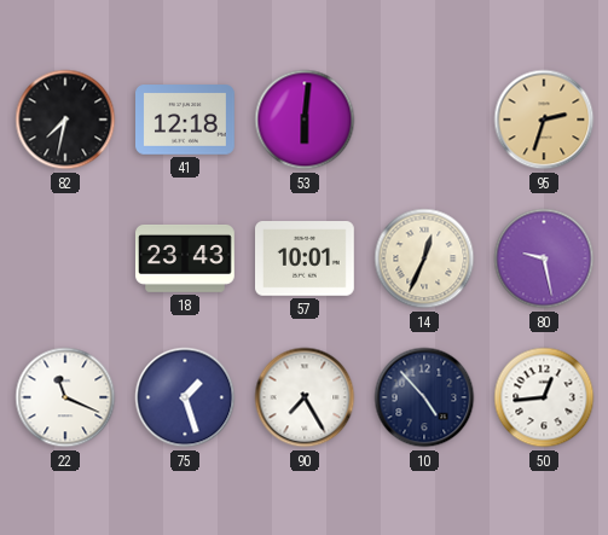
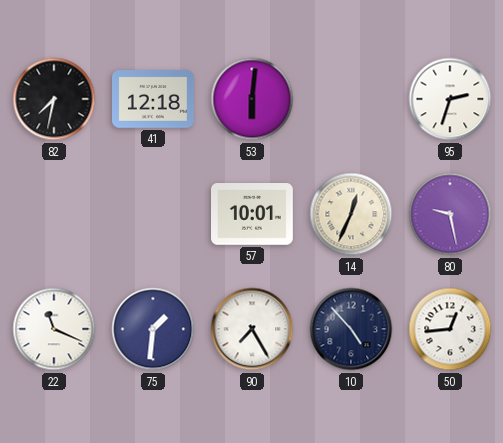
95 dial: champagne -> white (450, 99)
18: 23:43 -> none (186, 258)
75: 1:27 -> 1:31 (153, 329)
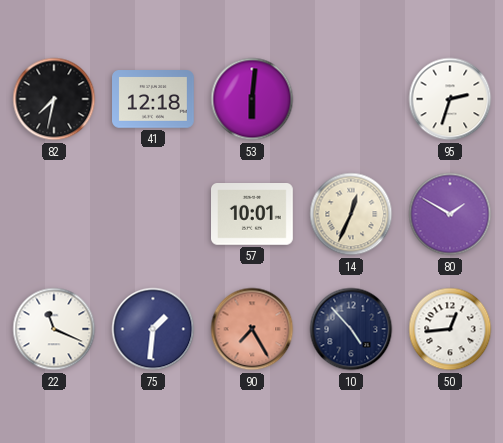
80: 9:28 -> 1:50 (450, 214)
90 dial: white -> salmon (252, 329)
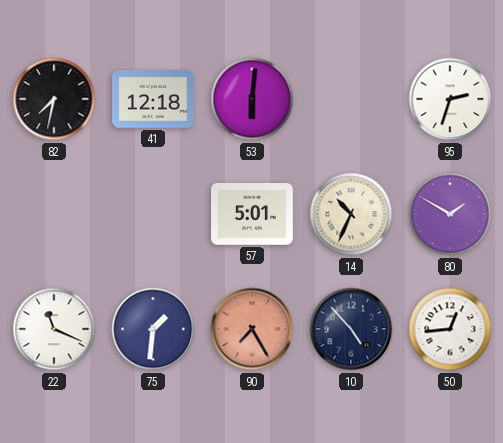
57: 10:01 -> 5:01 (253, 214)
14: 12:34 -> 10:34 (351, 214)
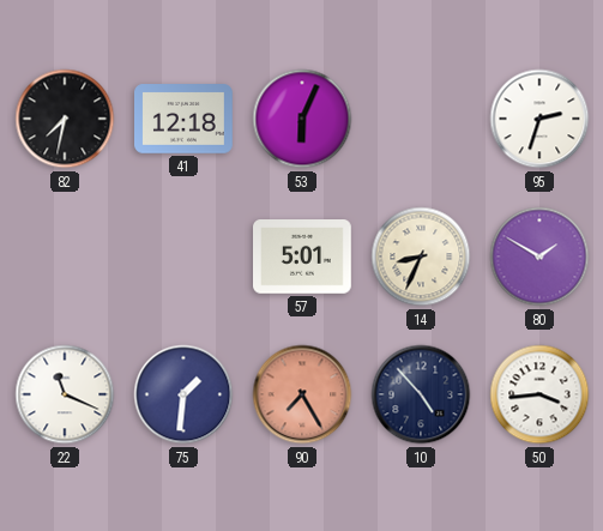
53: 6:01 -> 6:04 (302, 119)
14: 10:34 -> 8:34 (421, 257)
50: 12:44 -> 3:44 (539, 394)
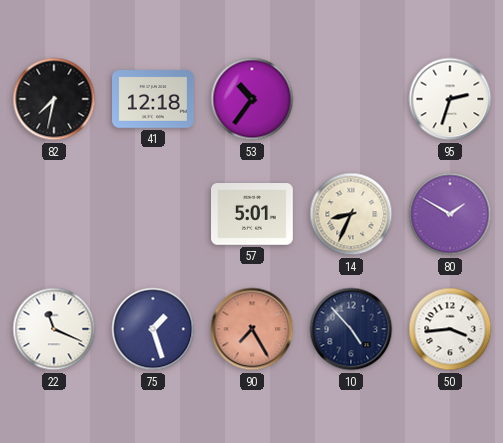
53: 6:04 -> 10:36 (252, 99)
75: 1:31 -> 1:27 (153, 329)
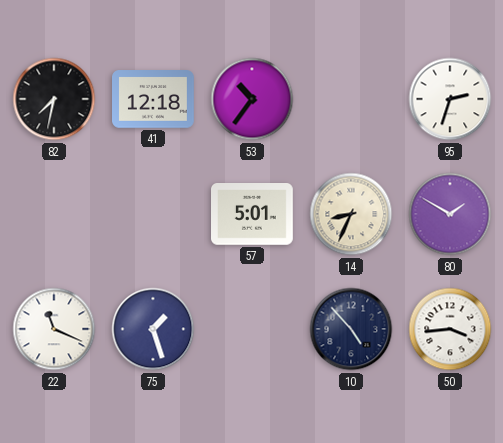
90: 7:25 -> none (252, 329)
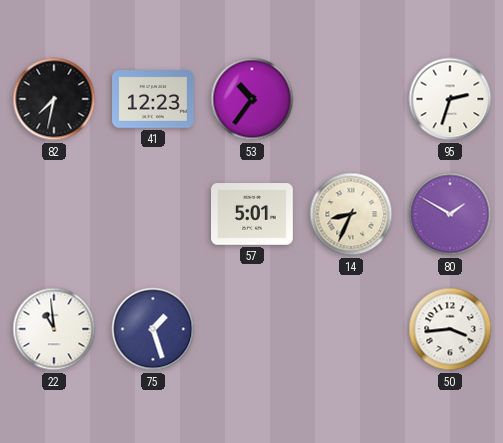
41: 12:18 -> 12:23 (154, 99)
22: 11:19 -> 10:59 (54, 329)
10: 4:53 -> none (351, 329)
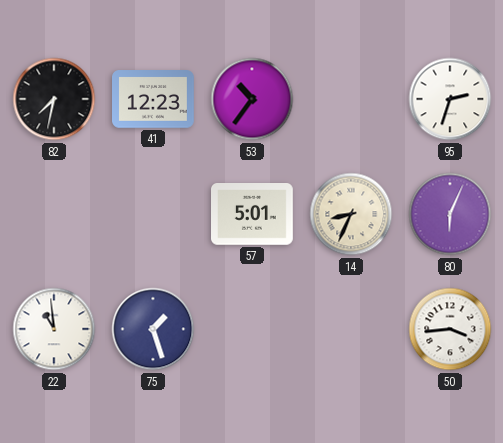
80: 1:50 -> 6:04 (450, 214)
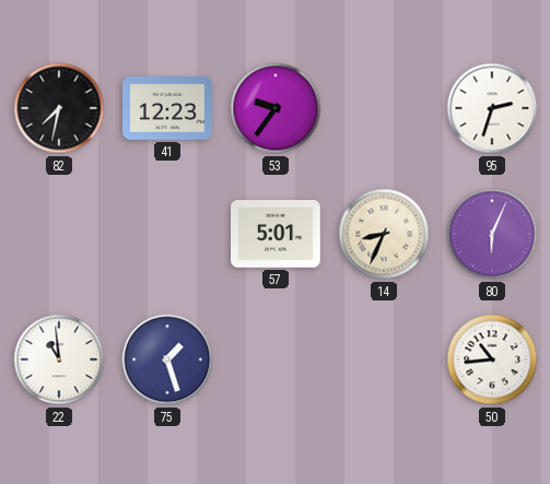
53: 10:36 -> 9:36 (276, 108)
50: 3:44 -> 10:44 (492, 359)
